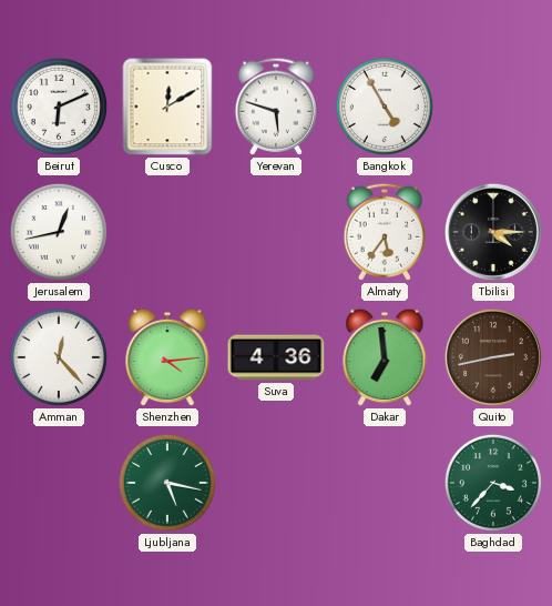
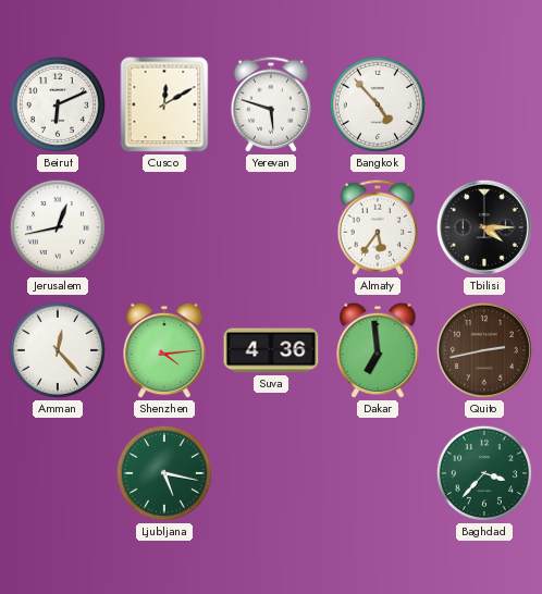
Bangkok: 4:55 -> 4:53 (378, 104)
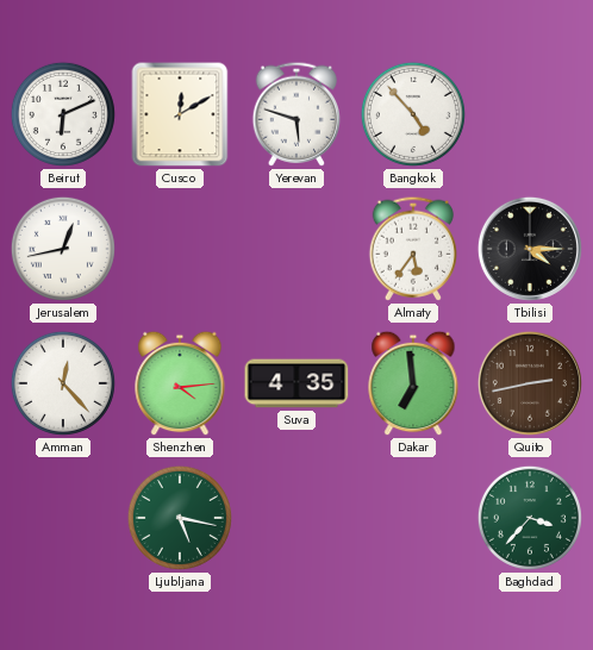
Suva: 4:36 -> 4:35 (296, 383)
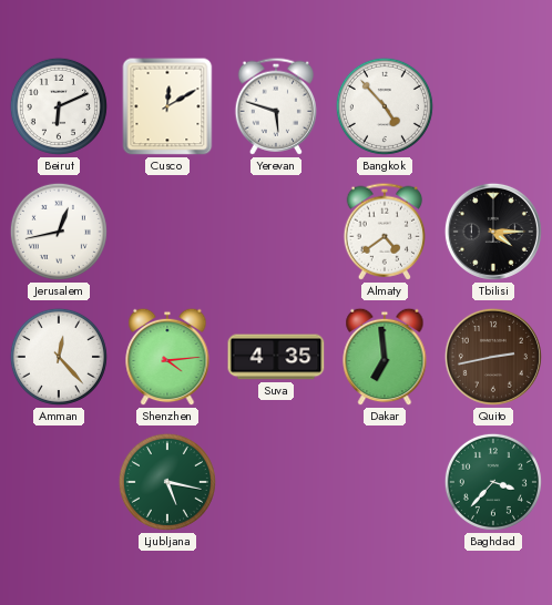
Almaty: 5:36 -> 4:39 (385, 232)
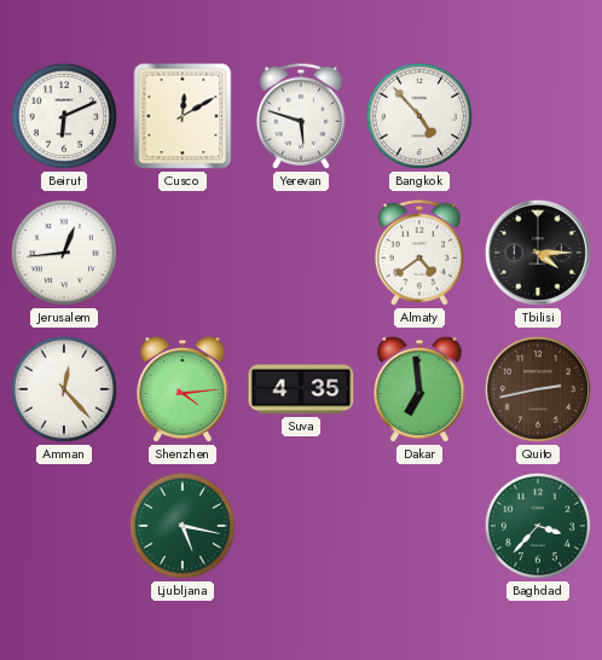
Jerusalem: 12:43 -> 12:44 (64, 253)
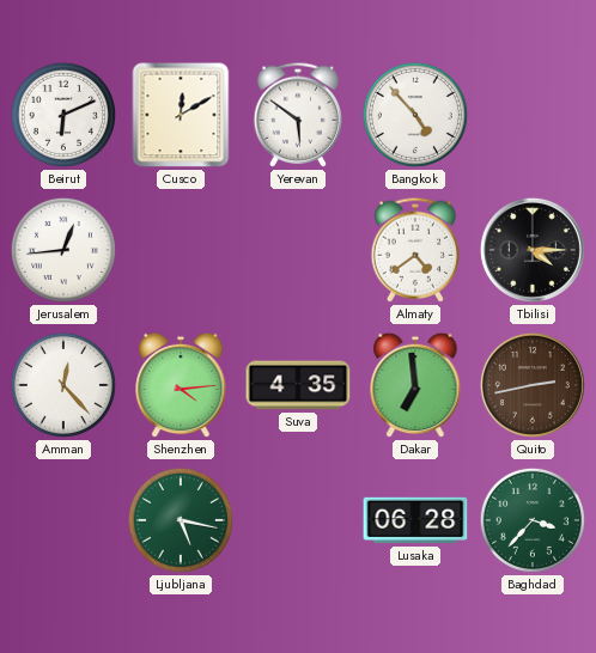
Yerevan: 5:48 -> 5:51 (298, 115)
Lusaka: none -> 06:28 (415, 520)
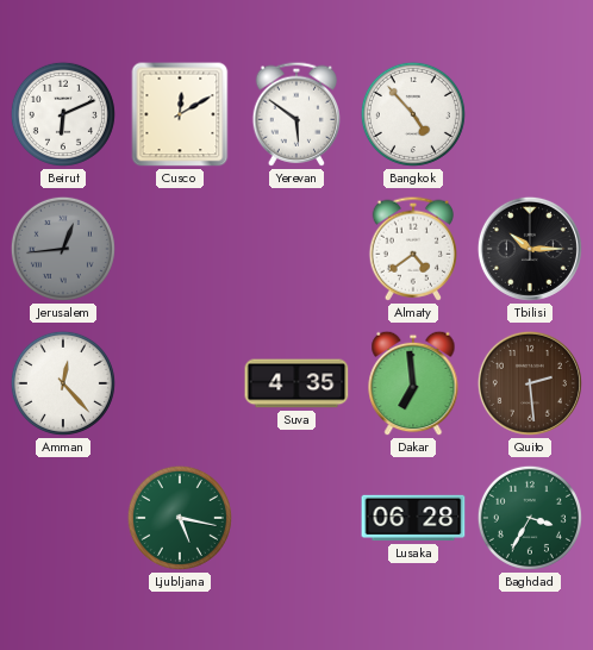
Jerusalem dial: white -> grey (63, 249)
Tbilisi: 4:15 -> 10:15 (530, 249)
Shenzhen: 4:14 -> none (181, 385)
Quito: 2:43 -> 2:29 (530, 383)
Baghdad: 3:37 -> 3:35 (530, 518)
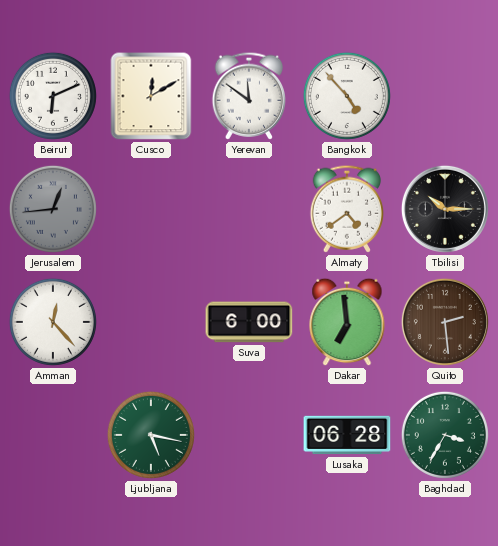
Yerevan: 5:51 -> 11:51 (249, 96)
Suva: 4:35 -> 6:00 (249, 322)
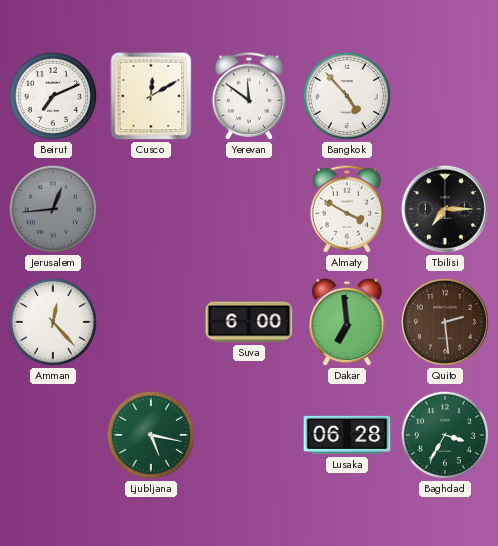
Beirut: 6:11 -> 7:11 (53, 96)
Almaty: 4:39 -> 3:50 (347, 209)
Tbilisi: 10:15 -> 7:15 (445, 209)
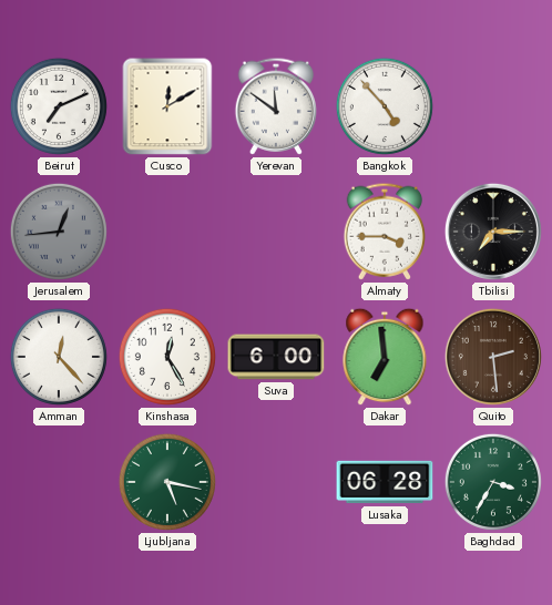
Almaty: 3:50 -> 3:45 (385, 232)
Kinshasa: none -> 12:25 (167, 357)
